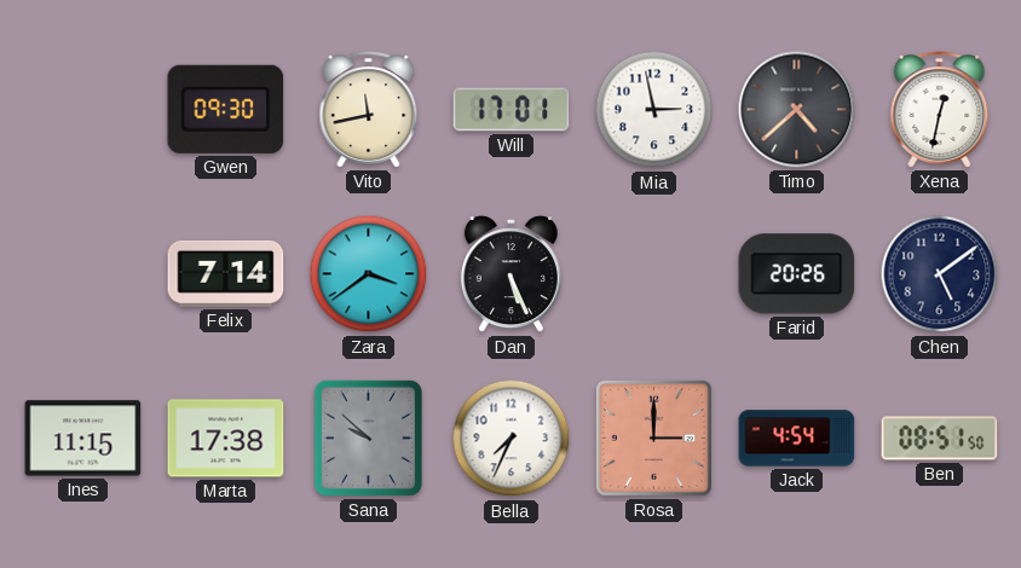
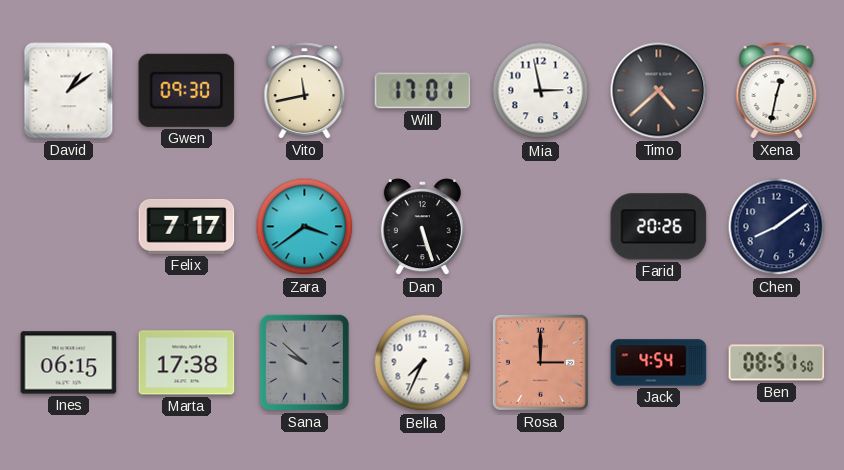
David: none -> 1:09 (69, 91)
Felix: 7:14 -> 7:17 (187, 226)
Dan: 5:26 -> 5:27 (422, 227)
Chen: 5:09 -> 8:09 (777, 227)
Ines: 11:15 -> 06:15 (69, 363)
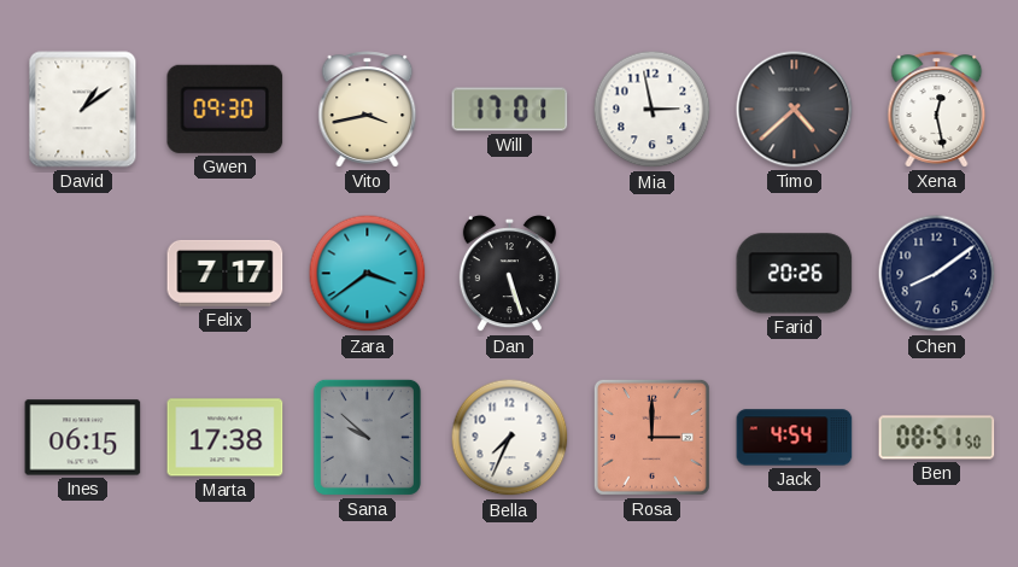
Vito: 11:43 -> 3:43 (368, 110)
Xena: 12:32 -> 12:28 (937, 110)
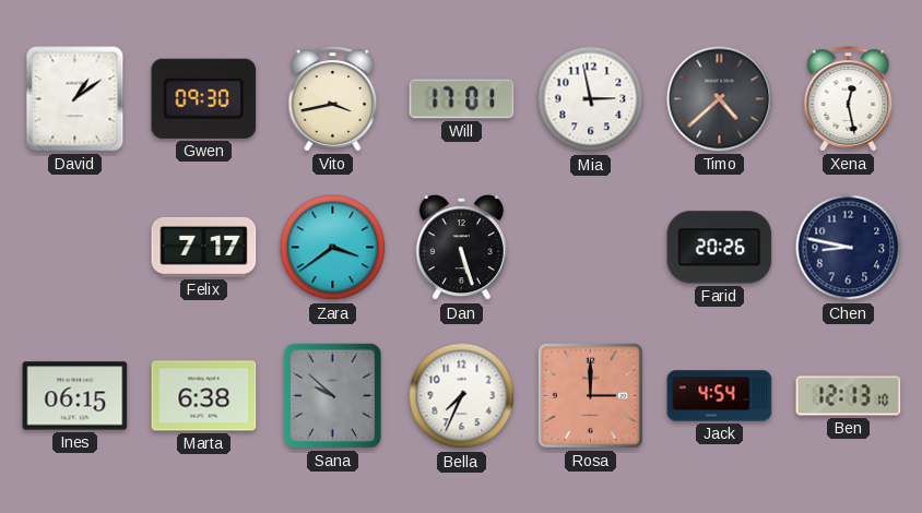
Chen: 8:09 -> 8:47 (849, 248)
Marta: 17:38 -> 6:38 (204, 396)
Ben: 08:51 -> 12:13 (849, 396)
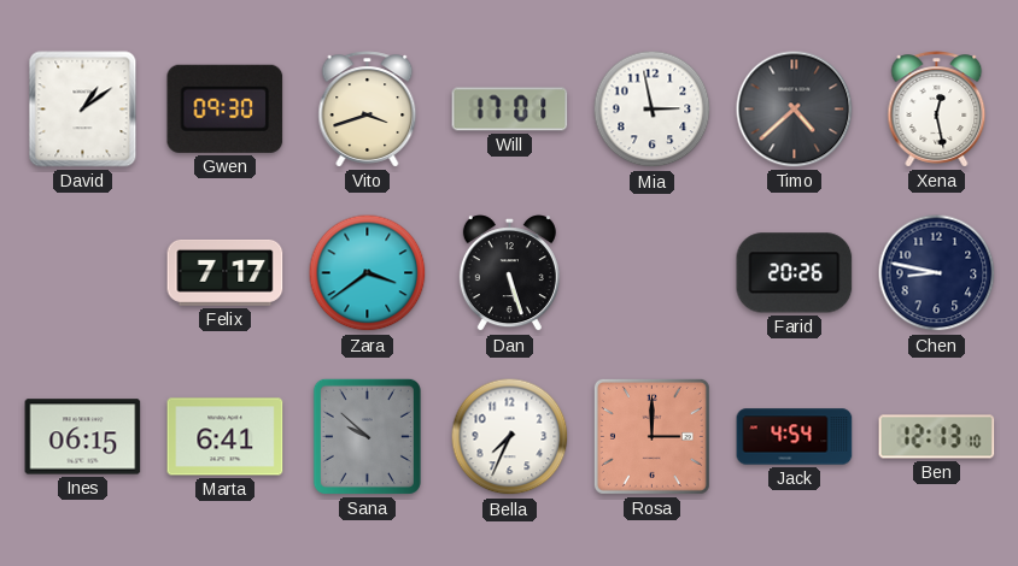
Vito: 3:43 -> 3:42 (368, 110)
Marta: 6:38 -> 6:41 (226, 437)
